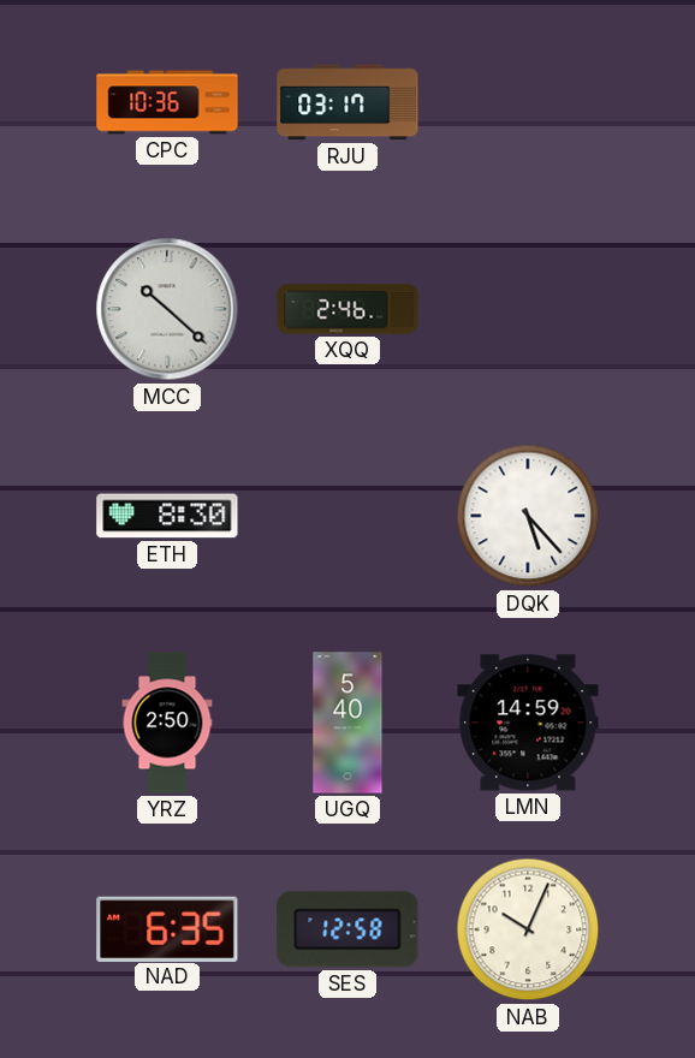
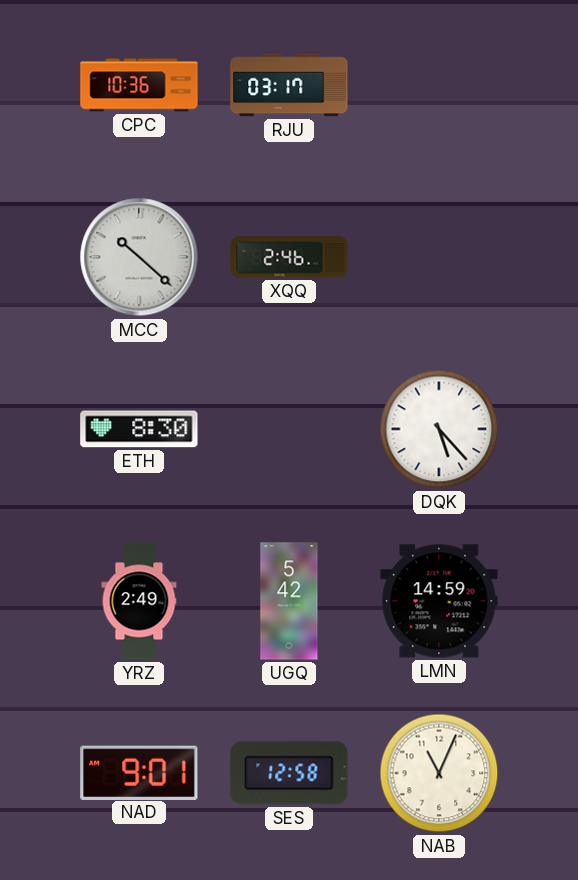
YRZ: 2:50 -> 2:49 (139, 601)
UGQ: 5:40 -> 5:42 (289, 601)
NAD: 6:35 -> 9:01 (139, 772)
NAB: 10:04 -> 11:04 (439, 773)
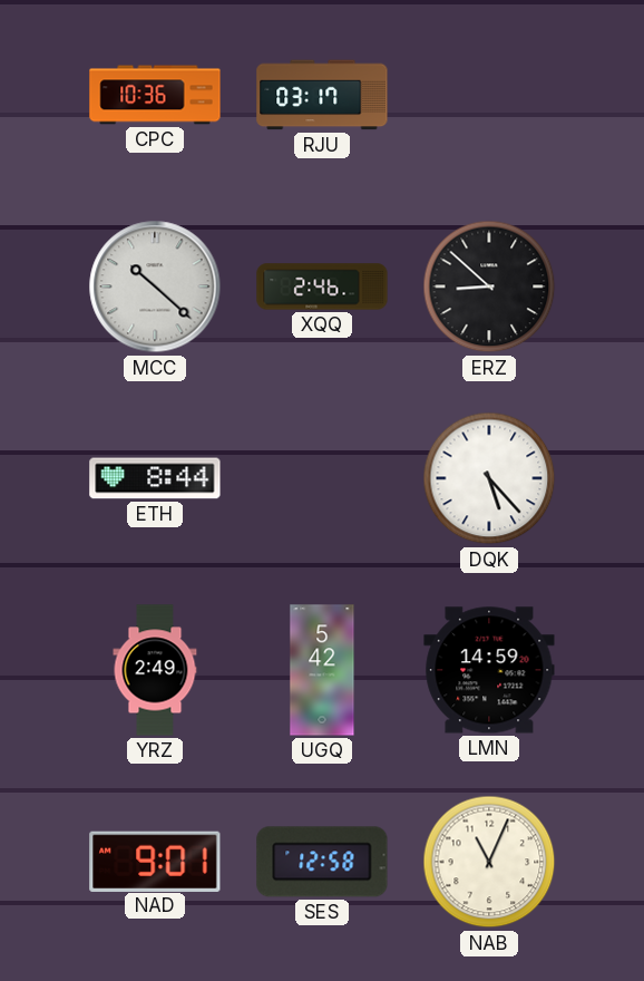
ERZ: none -> 8:52 (489, 286)
ETH: 8:30 -> 8:44 (155, 478)
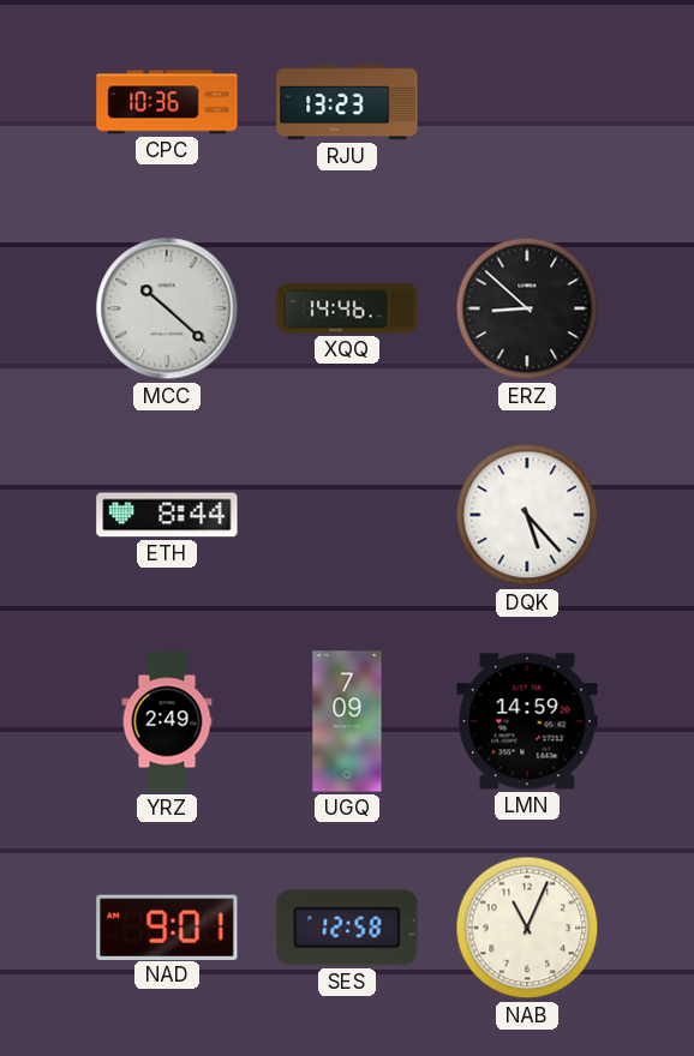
RJU: 03:17 -> 13:23 (347, 102)
XQQ: 2:46 -> 14:46 (347, 308)
UGQ: 5:42 -> 7:09 (347, 721)
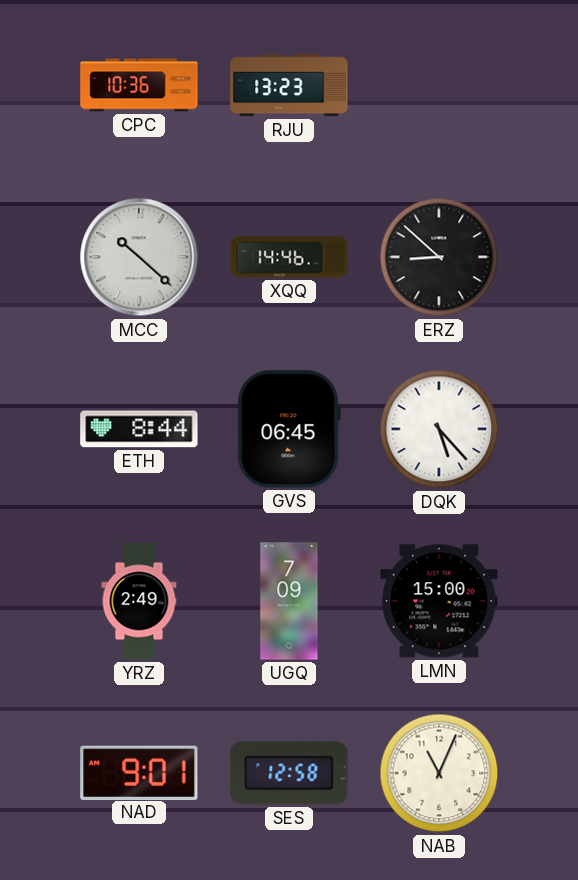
GVS: none -> 06:45 (289, 429)
LMN: 14:59 -> 15:00 (439, 601)
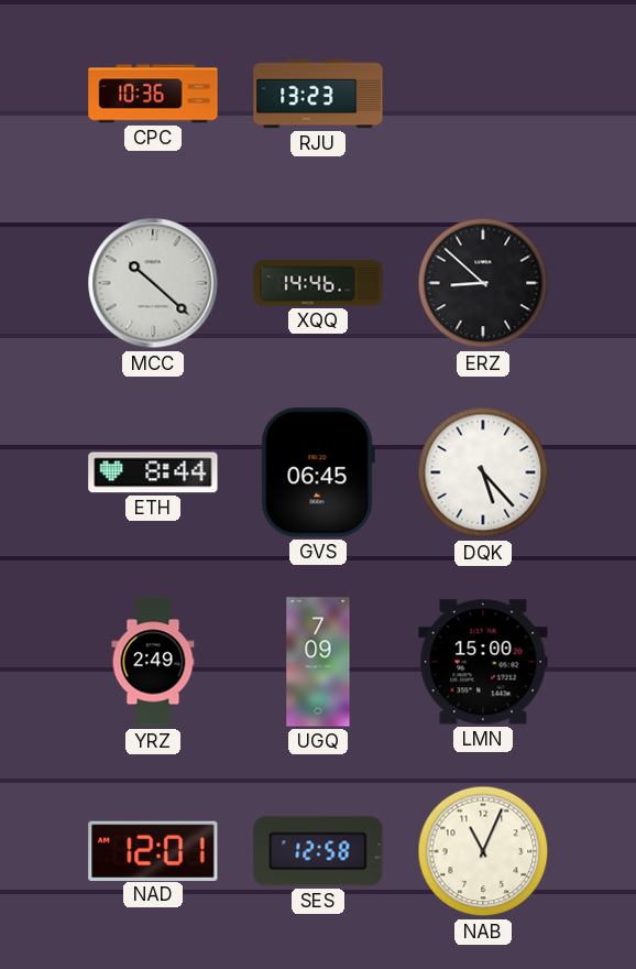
NAD: 9:01 -> 12:01 (153, 850)
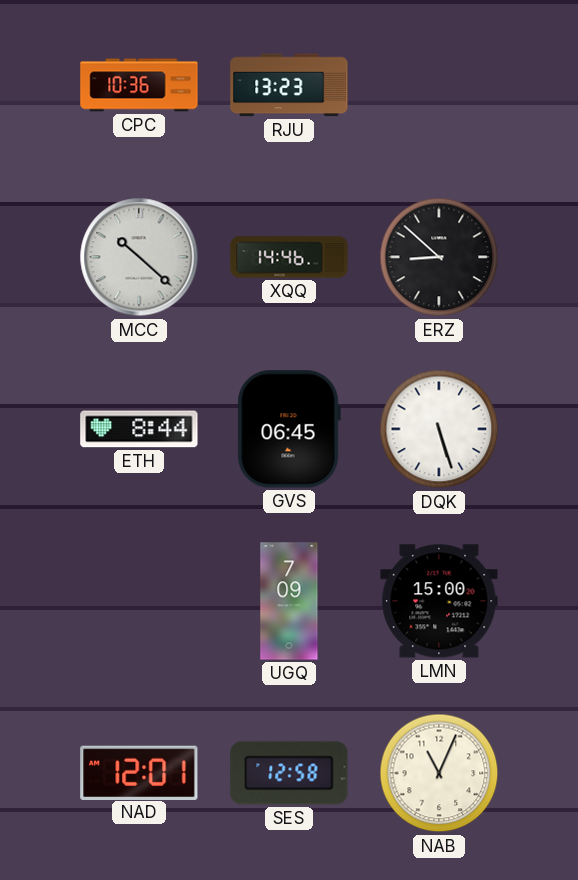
DQK: 5:23 -> 5:27 (439, 429)
YRZ: 2:49 -> none (153, 662)
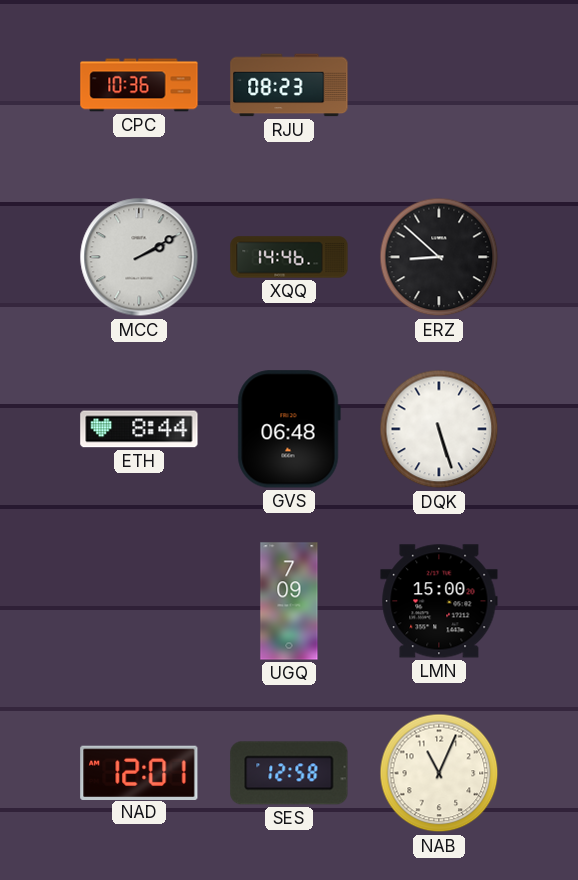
RJU: 13:23 -> 08:23 (289, 85)
MCC: 10:22 -> 2:10 (139, 257)
GVS: 06:45 -> 06:48 (289, 429)
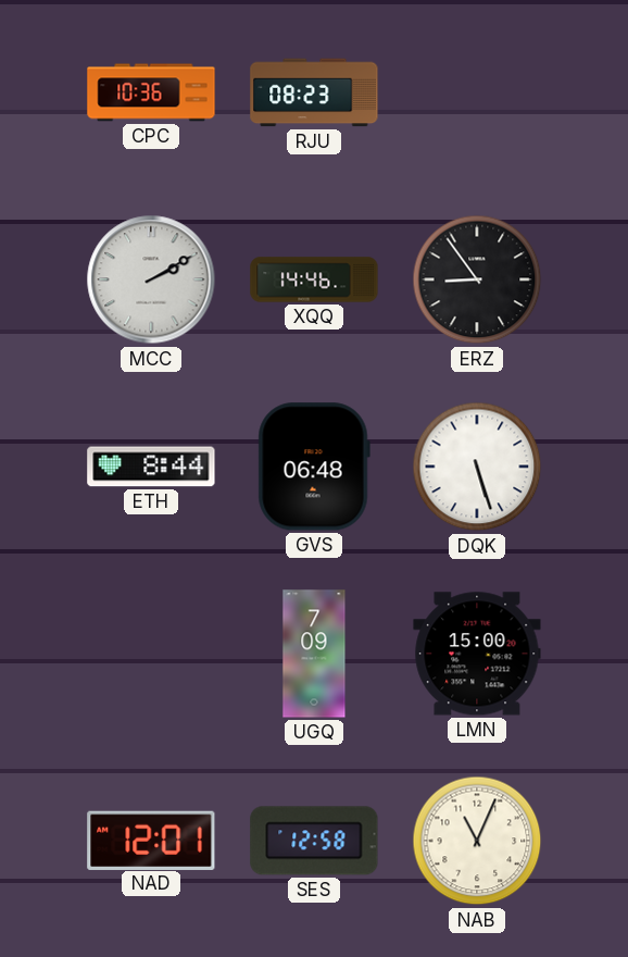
ERZ: 8:52 -> 8:54 (477, 279)
